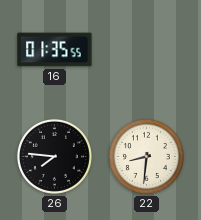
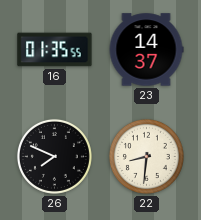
23: none -> 14:37 (146, 50)
26: 7:46 -> 7:49 (54, 156)
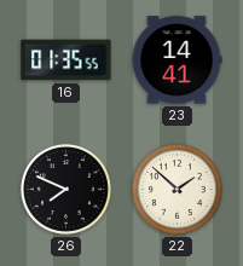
23: 14:37 -> 14:41 (177, 60)
22: 8:31 -> 1:52 (177, 189)
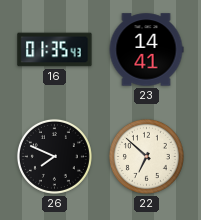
16: 01:35:55 -> 01:35:43 (55, 50)
22: 1:52 -> 6:52 (146, 156)
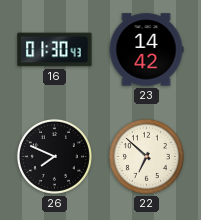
16: 01:35 -> 01:30 (55, 50)
23: 14:41 -> 14:42 (146, 50)
